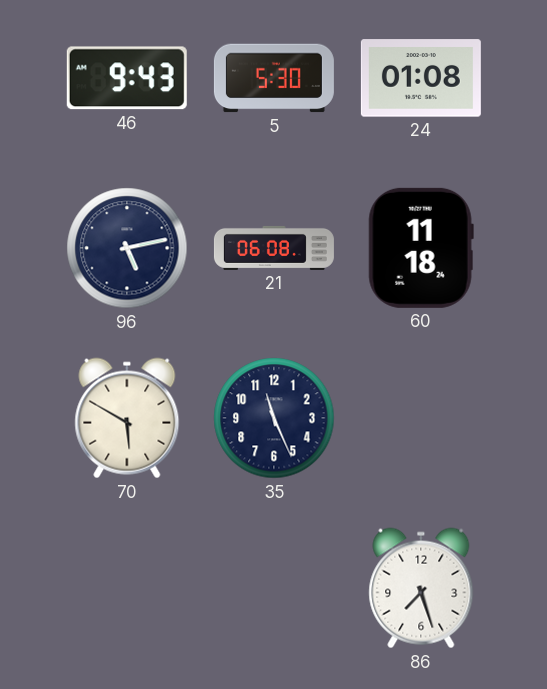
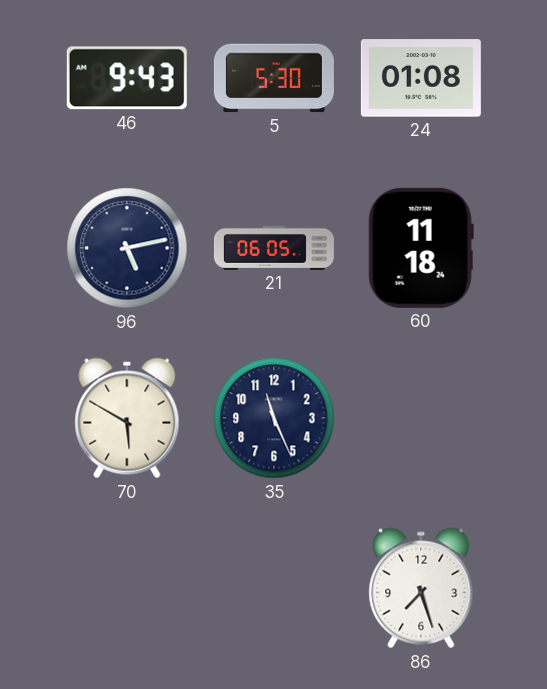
21: 06:08 -> 06:05 (274, 248)
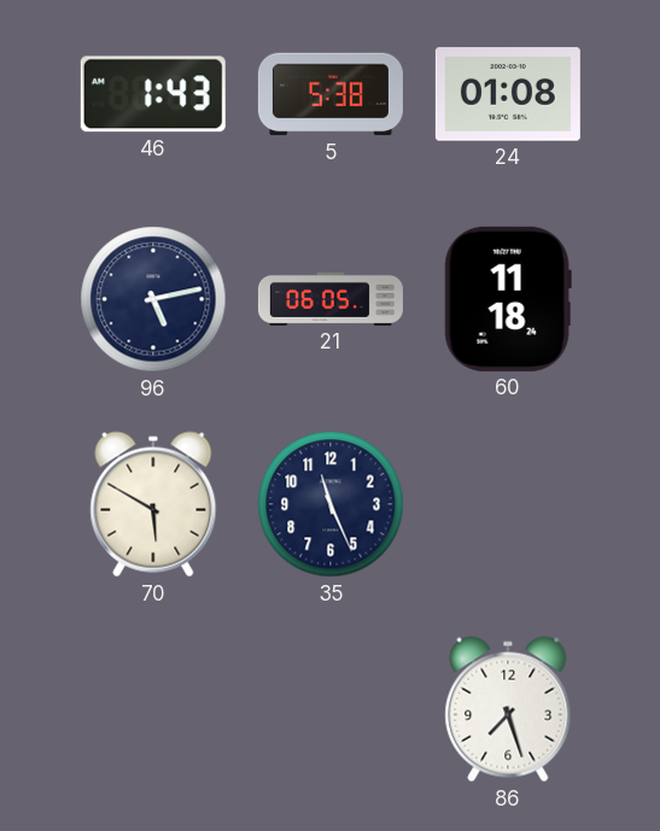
46: 9:43 -> 1:43 (153, 94)
5: 5:30 -> 5:38 (331, 94)
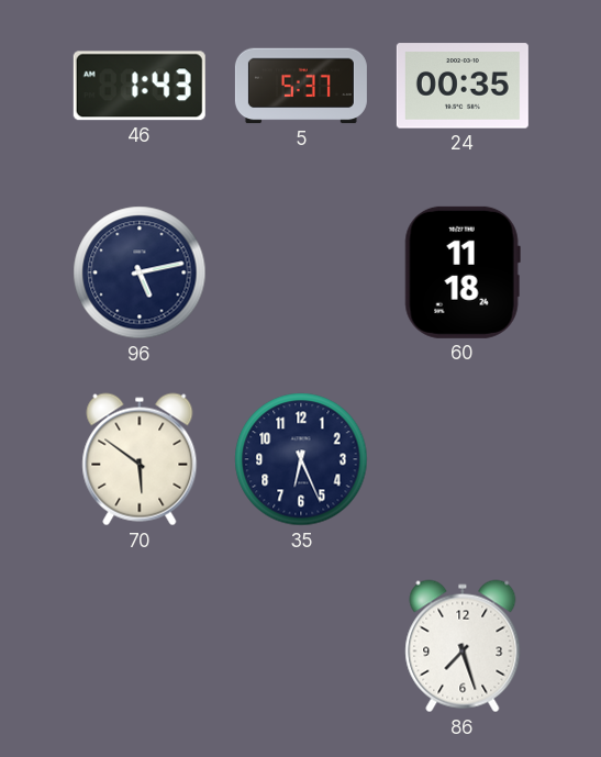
5: 5:38 -> 5:37 (301, 86)
24: 01:08 -> 00:35 (463, 86)
21: 06:05 -> none (331, 299)
70: 5:50 -> 5:51 (140, 459)
35: 11:26 -> 6:26 (301, 459)
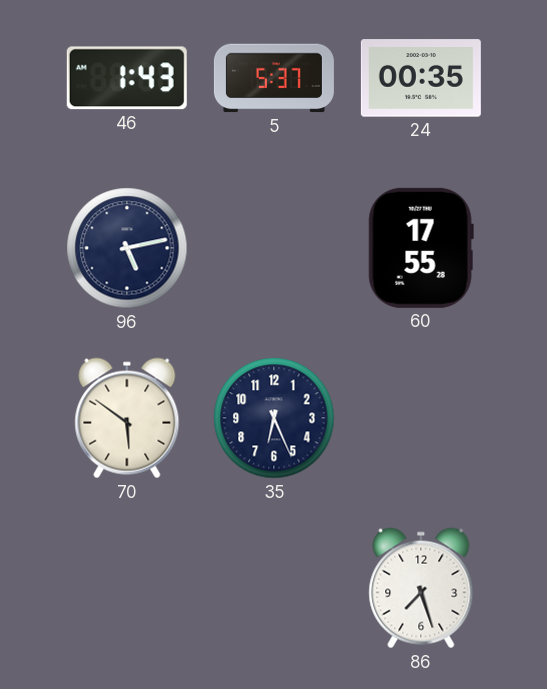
60: 11:18 -> 17:55 (421, 248)
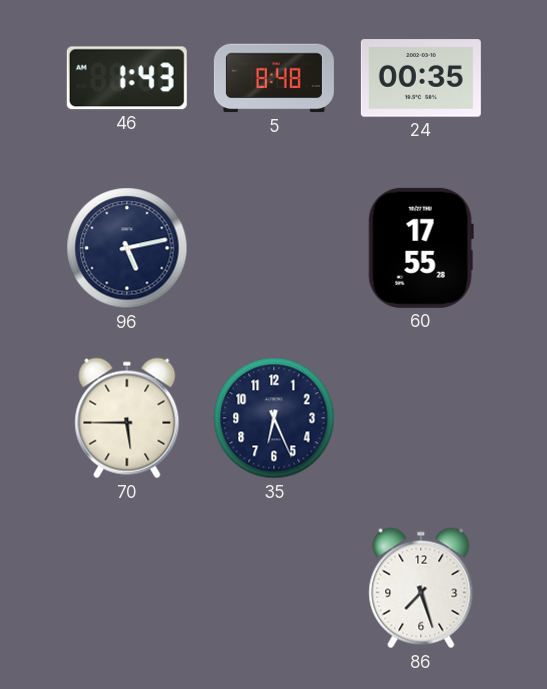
5: 5:37 -> 8:48 (274, 78)
70: 5:51 -> 5:45 (127, 418)
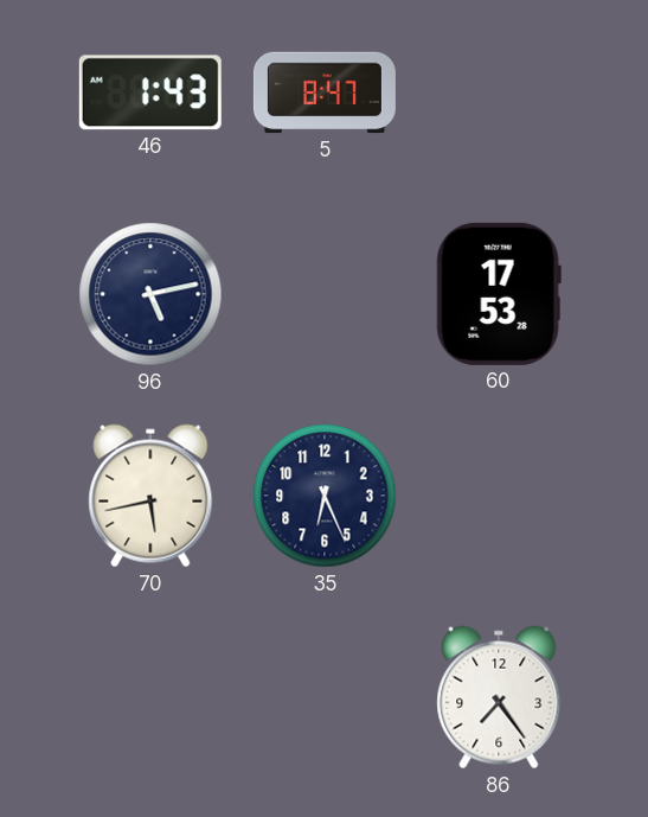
5: 8:48 -> 8:47 (325, 92)
24: 00:35 -> none (421, 78)
60: 17:55 -> 17:53 (499, 294)
70: 5:45 -> 5:43 (150, 496)
86: 7:27 -> 7:24 (499, 697)
